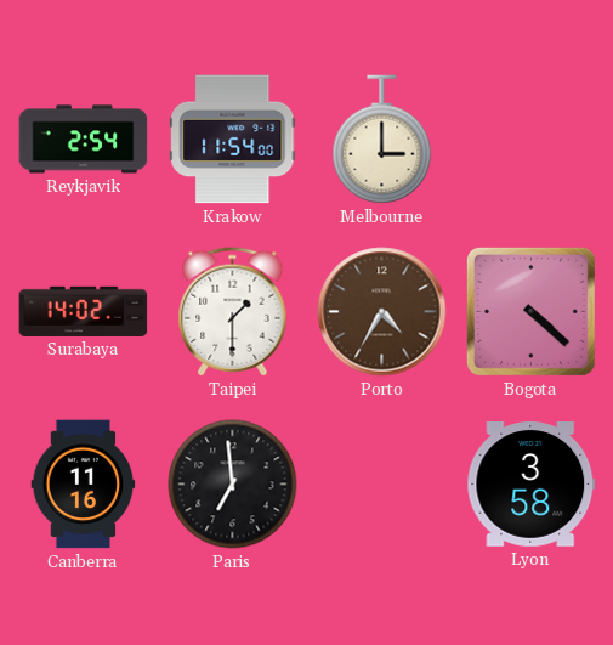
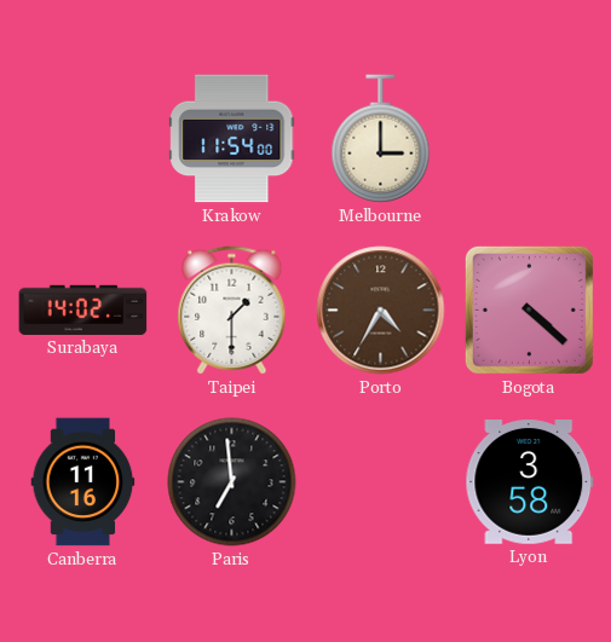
Reykjavik: 2:54 -> none (84, 140)
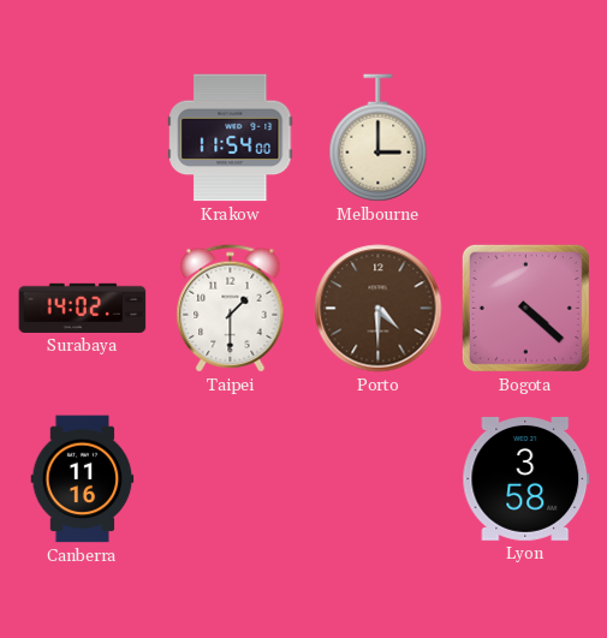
Porto: 4:35 -> 4:30 (379, 309)
Paris: 6:59 -> none (232, 482)
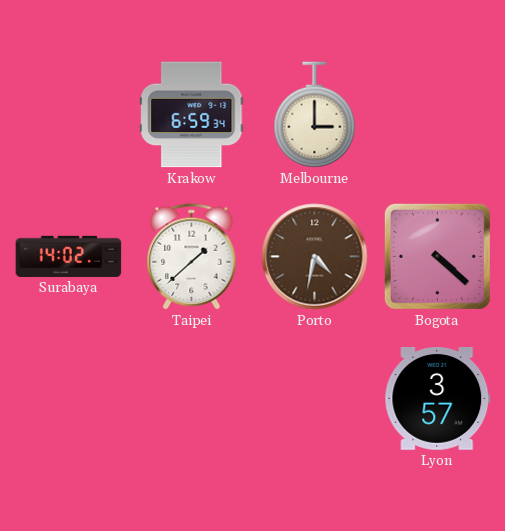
Krakow: 11:54 -> 6:59 (192, 115)
Taipei: 1:30 -> 1:38 (192, 257)
Porto: 4:30 -> 4:32 (315, 257)
Canberra: 11:16 -> none (83, 479)
Lyon: 3:58 -> 3:57 (438, 399)
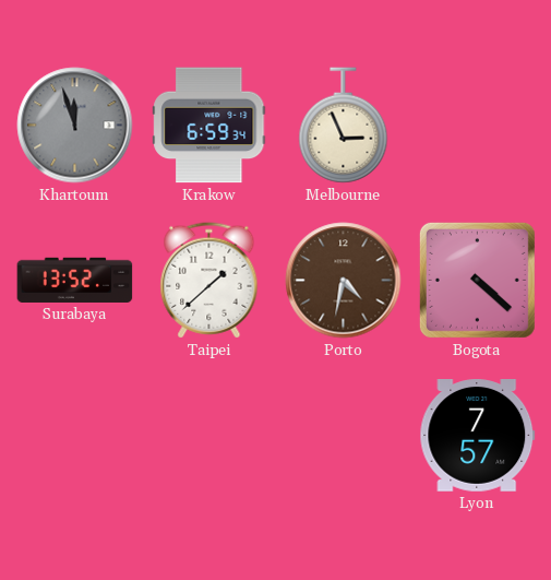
Khartoum: none -> 11:57 (75, 126)
Melbourne: 3:00 -> 2:56 (344, 126)
Surabaya: 14:02 -> 13:52 (75, 280)
Lyon: 3:57 -> 7:57 (478, 436)
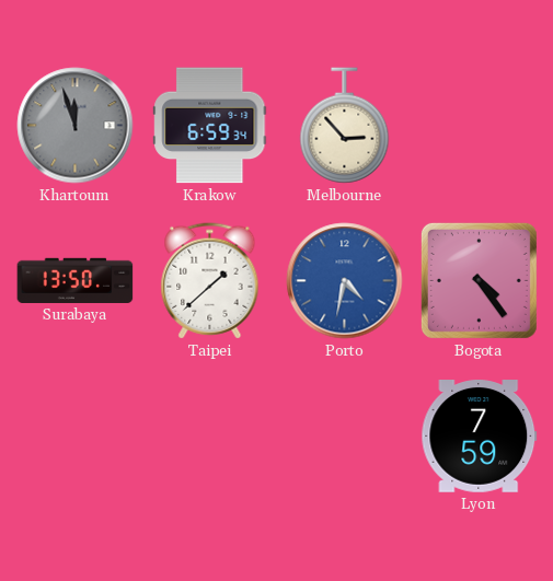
Melbourne: 2:56 -> 2:53 (345, 126)
Surabaya: 13:52 -> 13:50 (76, 280)
Porto dial: brown -> blue (345, 281)
Bogota: 4:22 -> 4:24 (479, 280)
Lyon: 7:57 -> 7:59 (480, 437)
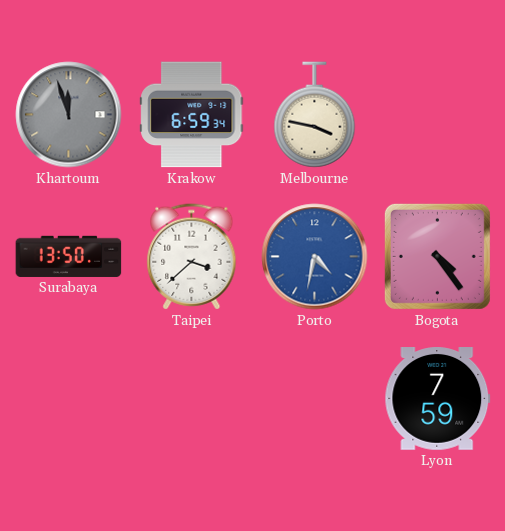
Melbourne: 2:53 -> 3:47 (315, 115)
Taipei: 1:38 -> 3:38 (192, 257)
